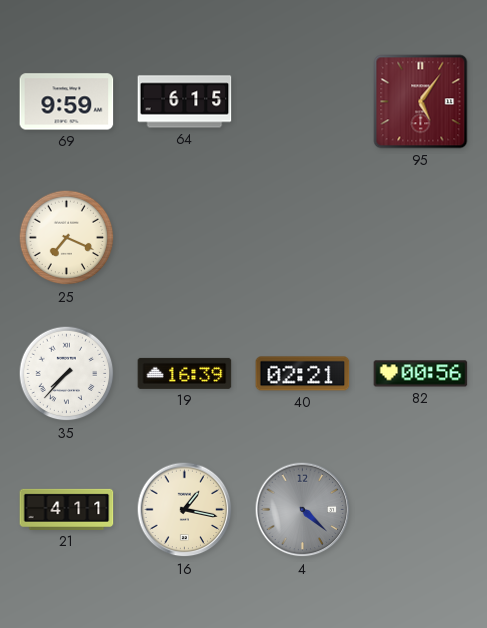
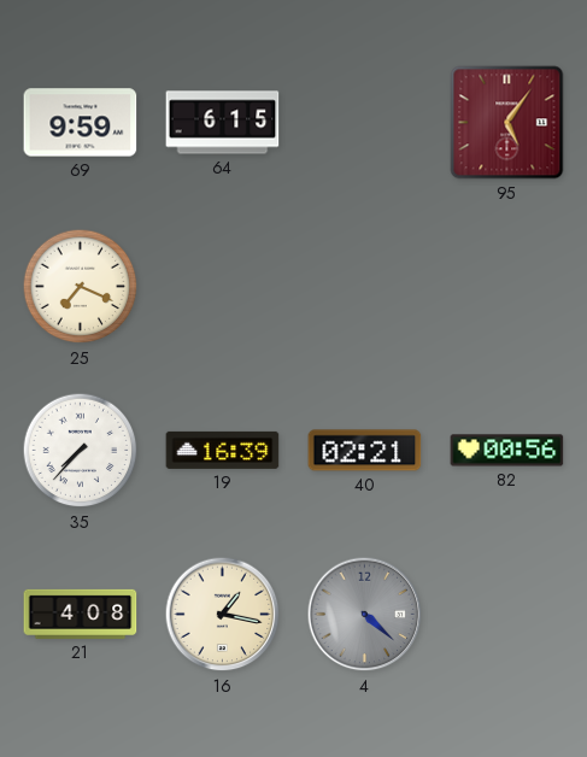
21: 4:11 -> 4:08 (81, 614)
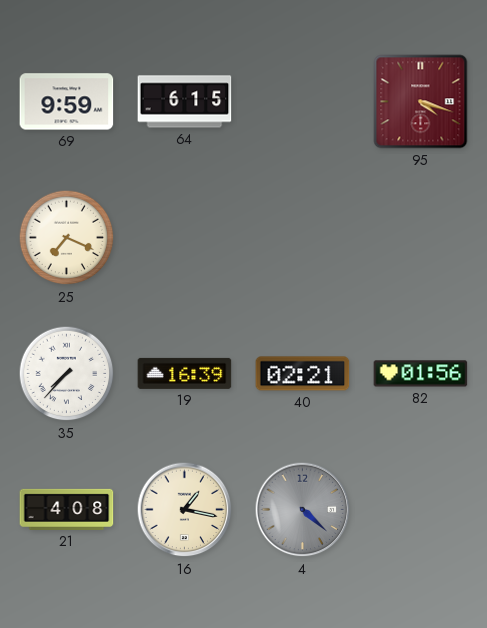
95: 5:06 -> 4:18 (421, 102)
82: 00:56 -> 01:56 (421, 374)
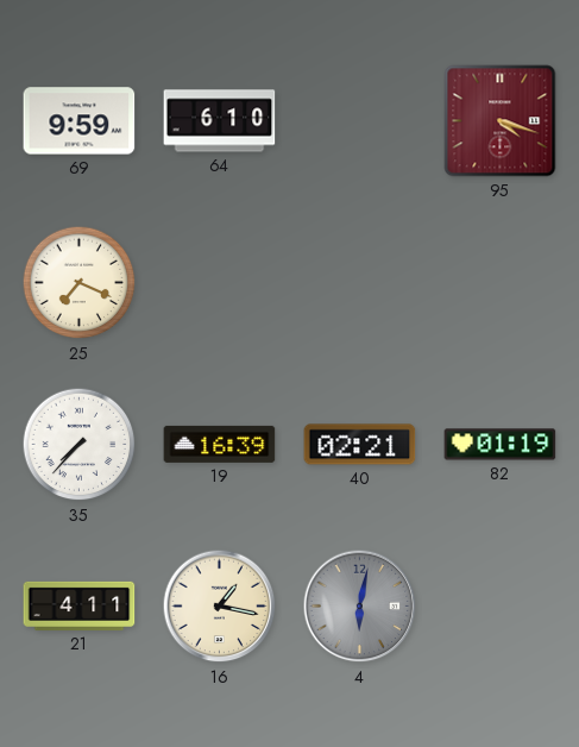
64: 6:15 -> 6:10 (220, 121)
82: 01:56 -> 01:19 (501, 445)
21: 4:08 -> 4:11 (80, 605)
4: 4:22 -> 6:02 (360, 607)
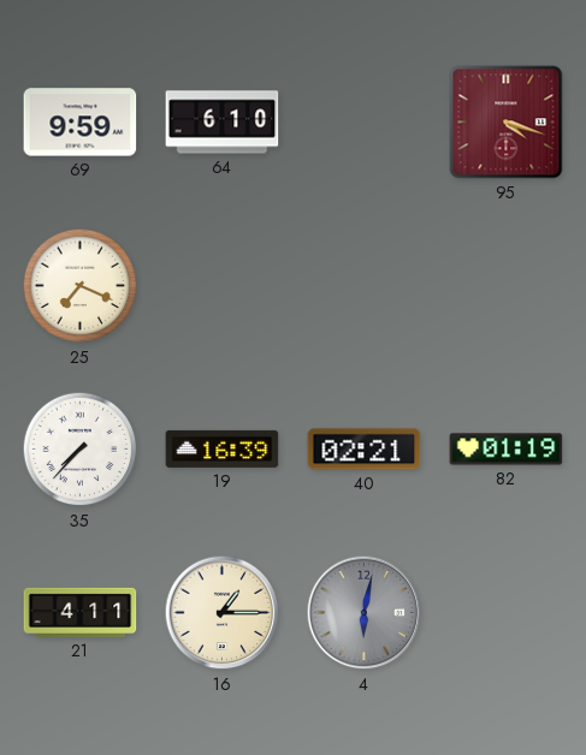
16: 1:17 -> 1:15 (223, 613)
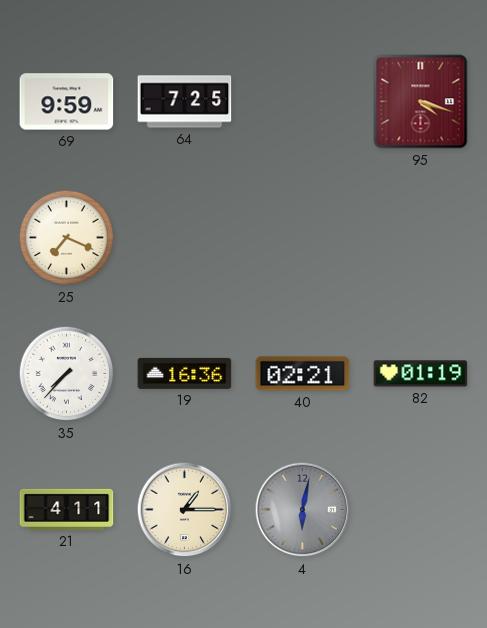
64: 6:10 -> 7:25 (185, 102)
19: 16:39 -> 16:36 (185, 373)
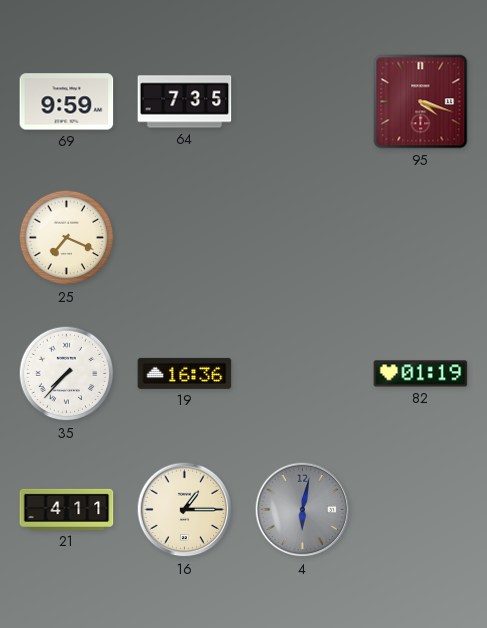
64: 7:25 -> 7:35 (185, 102)
40: 02:21 -> none (303, 374)
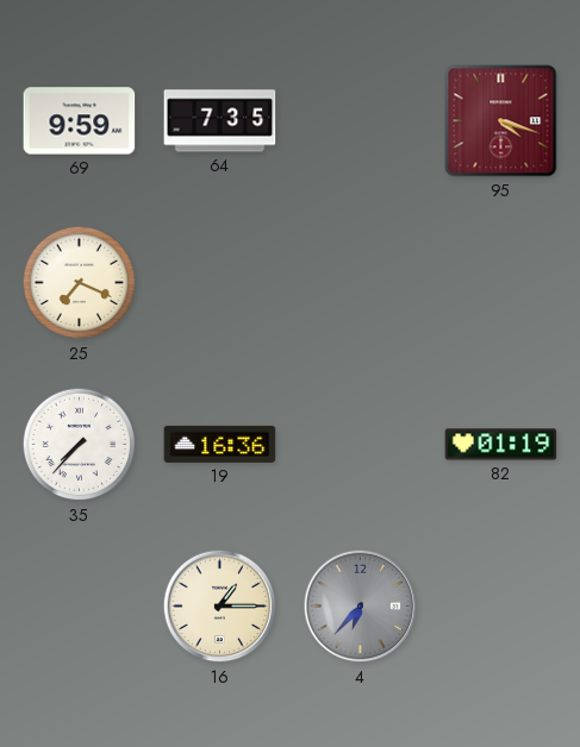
21: 4:11 -> none (67, 509)
4: 6:02 -> 6:37 (361, 607)
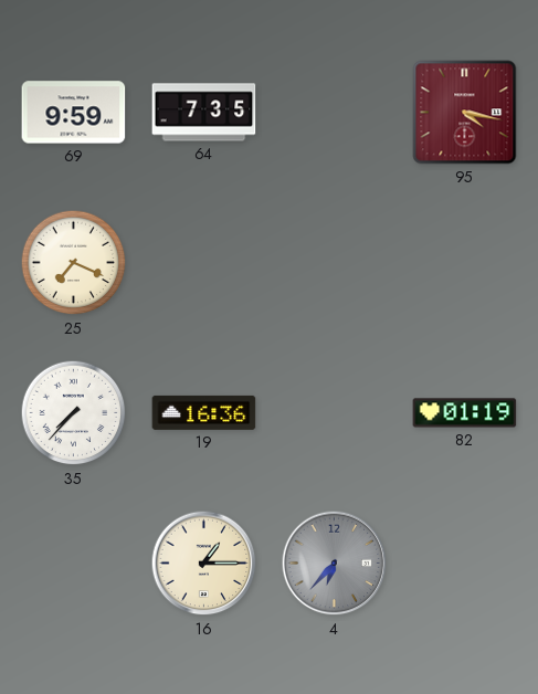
95: 4:18 -> 4:17 (465, 113)
